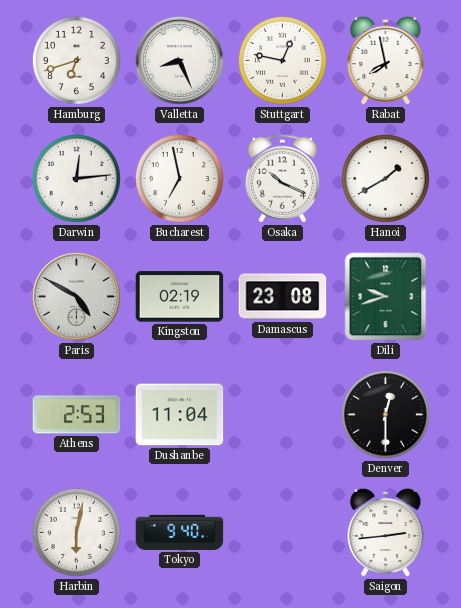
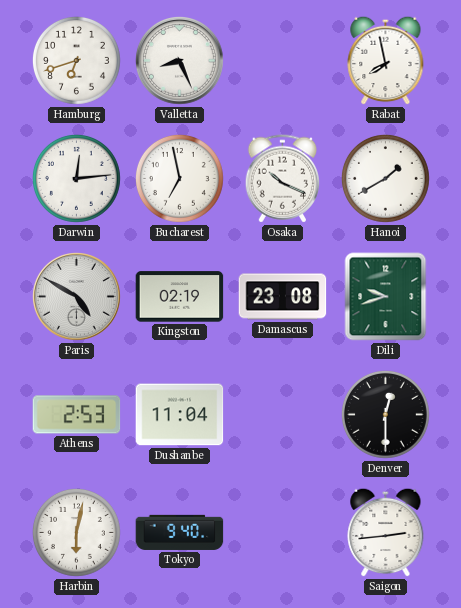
Stuttgart: 12:47 -> none (282, 60)
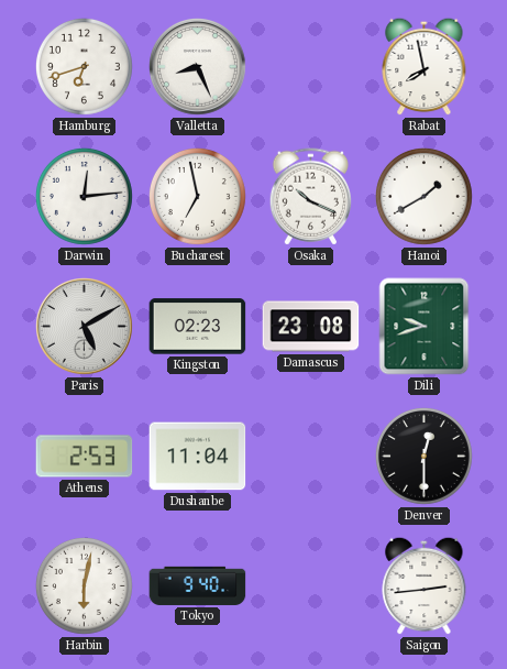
Paris: 4:50 -> 5:10 (85, 327)
Kingston: 02:19 -> 02:23 (198, 327)
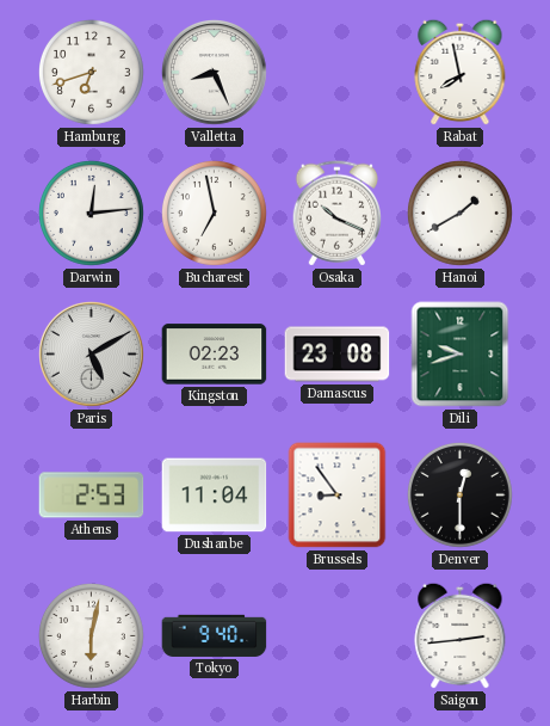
Brussels: none -> 8:54 (338, 496)
